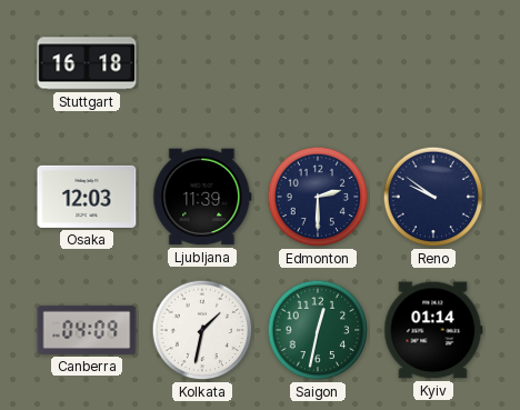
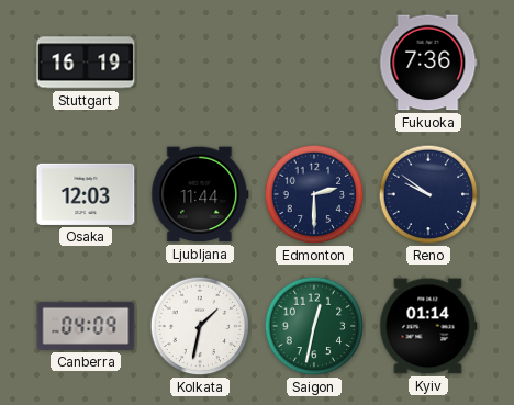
Stuttgart: 16:18 -> 16:19 (86, 63)
Fukuoka: none -> 7:36 (428, 63)
Ljubljana: 11:39 -> 11:44 (200, 194)
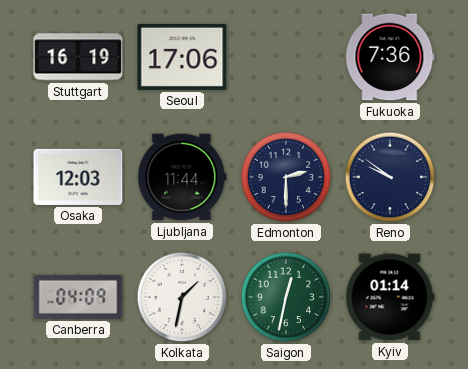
Seoul: none -> 17:06 (182, 57)
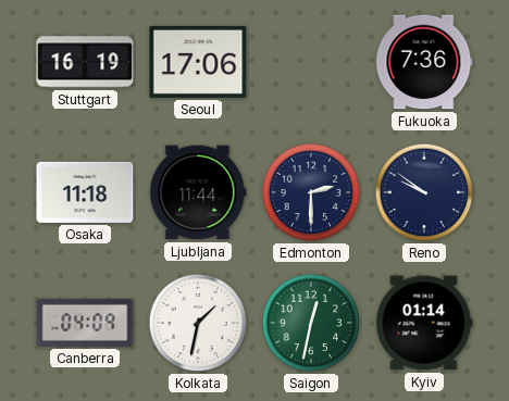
Osaka: 12:03 -> 11:18 (85, 192)
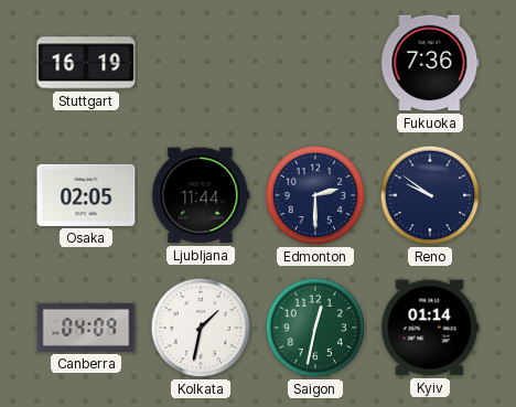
Seoul: 17:06 -> none (198, 62)
Osaka: 11:18 -> 02:05 (86, 195)
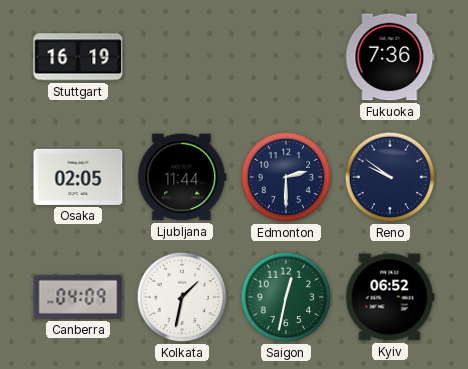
Kyiv: 01:14 -> 06:52 (390, 297)
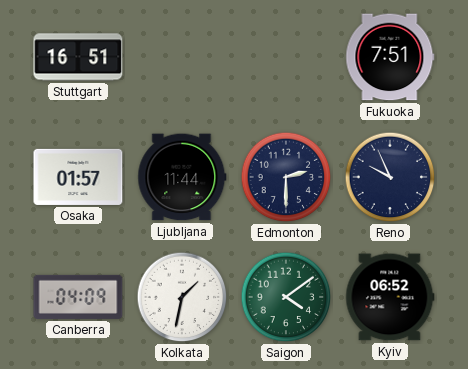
Stuttgart: 16:19 -> 16:51 (78, 57)
Fukuoka: 7:36 -> 7:51 (390, 57)
Osaka: 02:05 -> 01:57 (78, 177)
Reno: 9:51 -> 9:56 (390, 177)
Saigon: 12:32 -> 4:09 (286, 297)
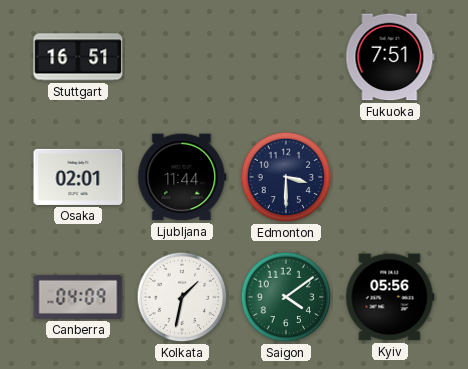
Osaka: 01:57 -> 02:01 (78, 177)
Edmonton: 2:30 -> 3:30 (286, 177)
Reno: 9:56 -> none (390, 177)
Kyiv: 06:52 -> 05:56 (390, 297)
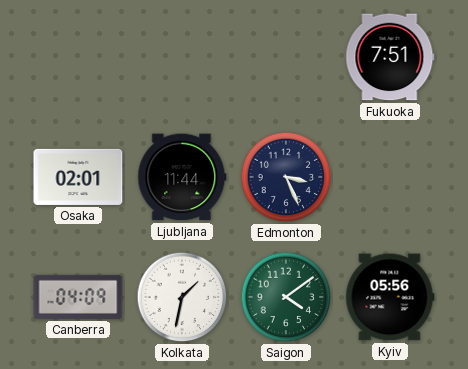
Stuttgart: 16:51 -> none (78, 57)
Edmonton: 3:30 -> 3:26 (286, 177)
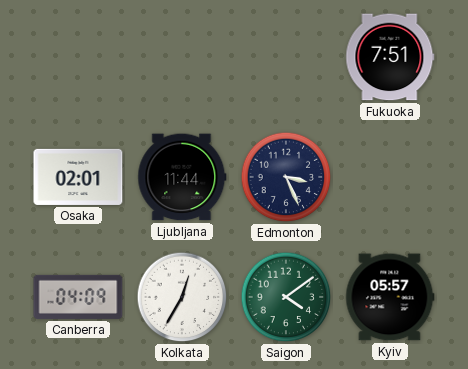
Kolkata: 1:32 -> 12:35 (182, 297)
Kyiv: 05:56 -> 05:57 (390, 297)
